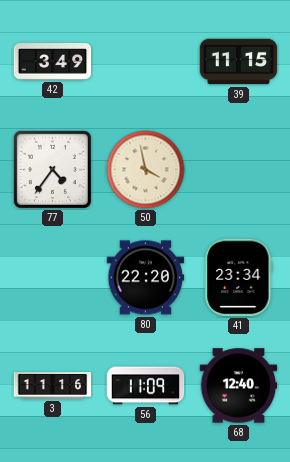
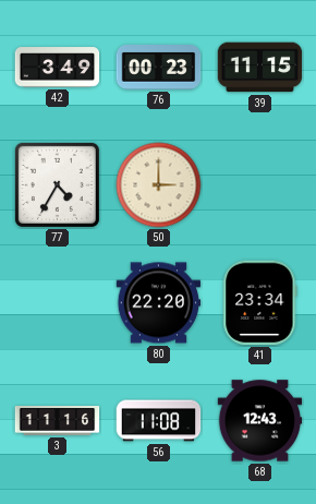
76: none -> 00:23 (159, 68)
77: 4:36 -> 4:35 (57, 184)
50: 3:58 -> 3:00 (159, 185)
56: 11:09 -> 11:08 (159, 421)
68: 12:40 -> 12:43 (260, 421)
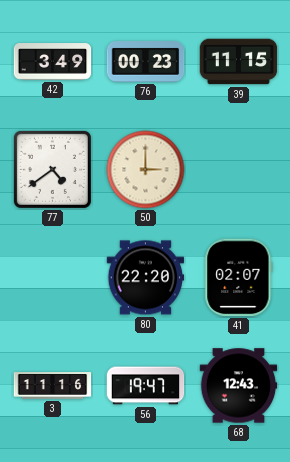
77: 4:35 -> 4:39 (52, 169)
41: 23:34 -> 02:07 (239, 278)
56: 11:08 -> 19:47 (146, 386)
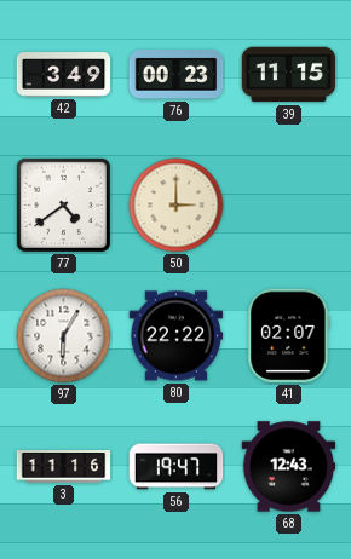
97: none -> 6:05 (64, 336)
80: 22:20 -> 22:22 (177, 336)
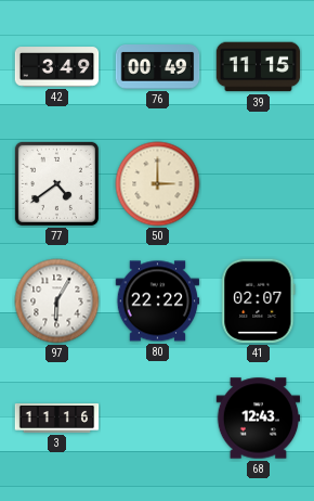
76: 00:23 -> 00:49 (158, 67)
56: 19:47 -> none (177, 467)
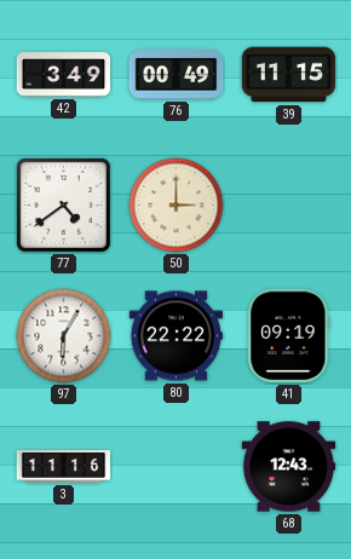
41: 02:07 -> 09:19 (289, 336)
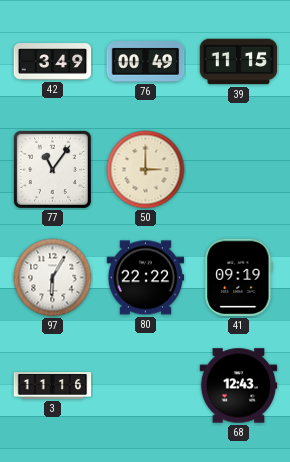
77: 4:39 -> 11:06 (52, 169)
